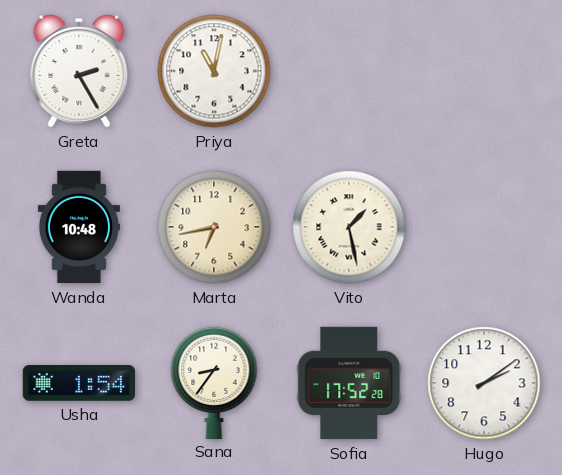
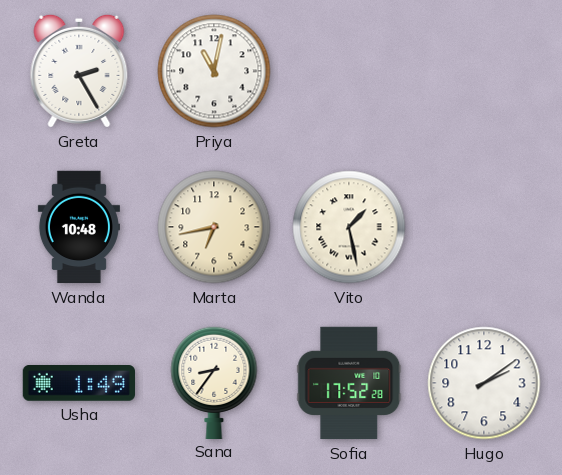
Usha: 1:54 -> 1:49 (78, 384)
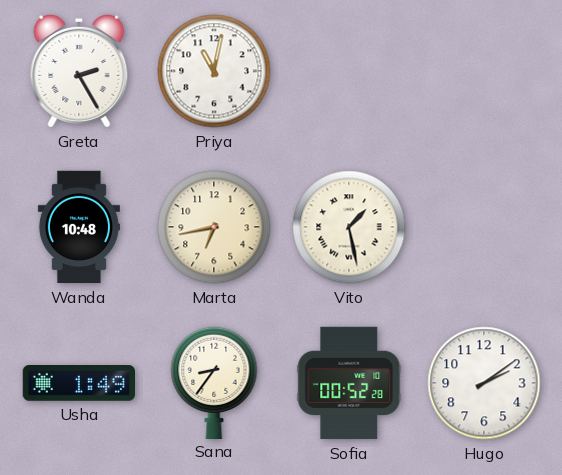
Sofia: 17:52 -> 00:52 (349, 383)
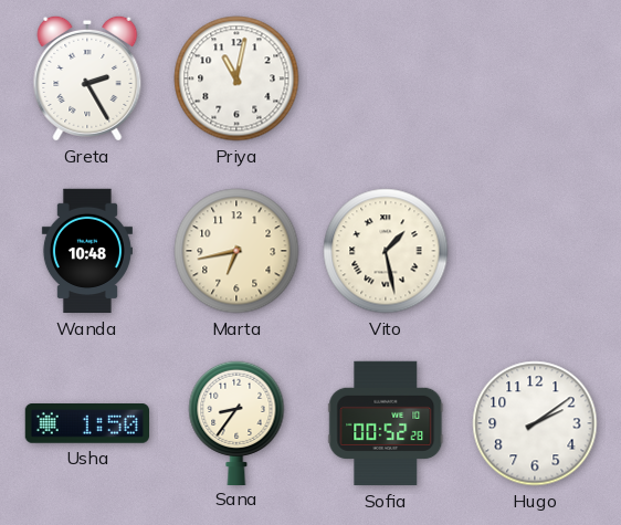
Usha: 1:49 -> 1:50 (86, 424)
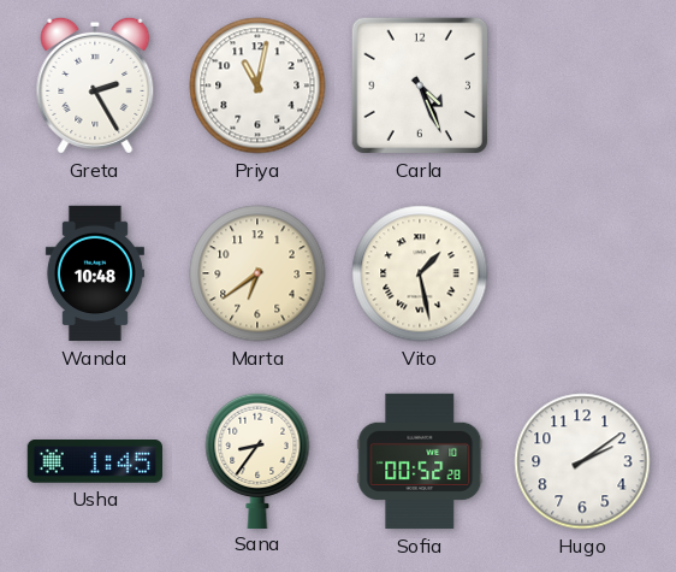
Carla: none -> 4:26 (420, 85)
Marta: 6:43 -> 6:39 (257, 273)
Usha: 1:50 -> 1:45 (94, 462)
